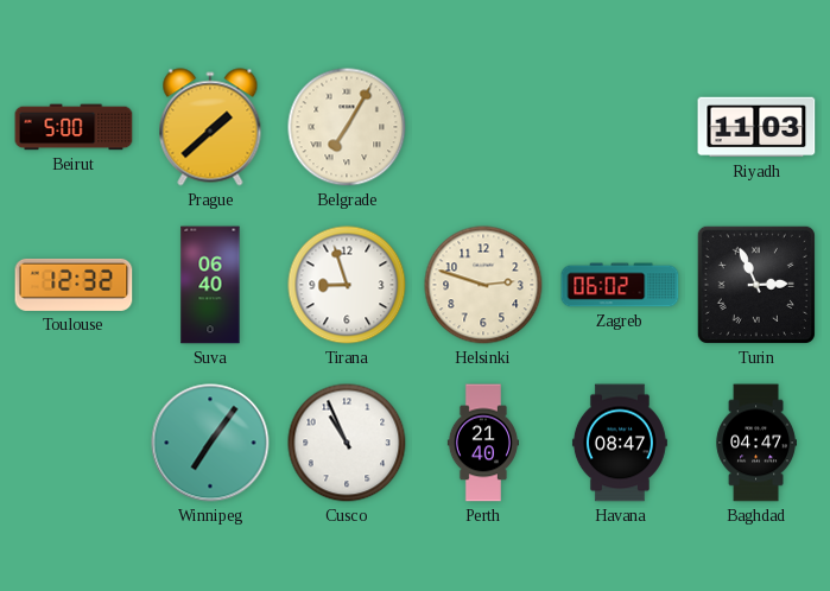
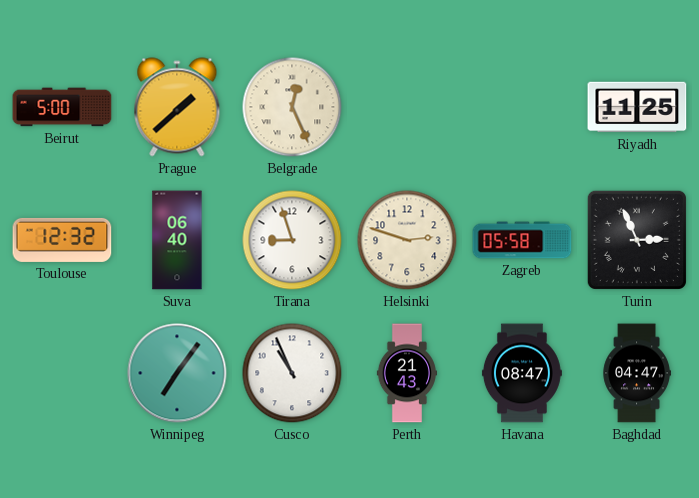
Belgrade: 7:05 -> 12:26 (292, 107)
Riyadh: 11:03 -> 11:25 (637, 107)
Zagreb: 06:02 -> 05:58 (522, 240)
Perth: 21:40 -> 21:43 (407, 373)
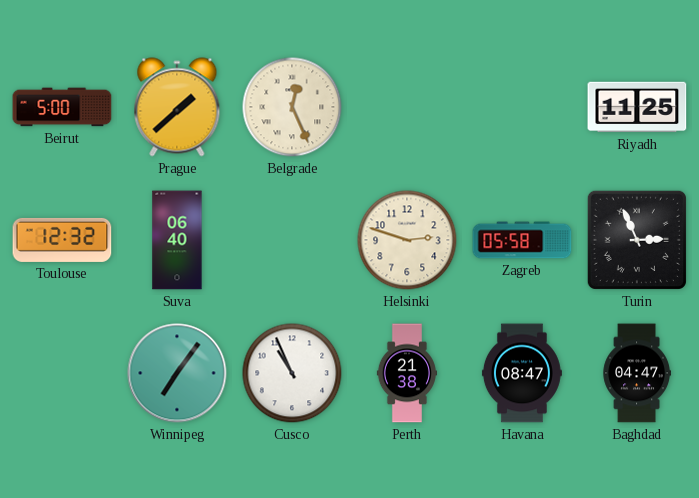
Tirana: 8:57 -> none (292, 240)
Perth: 21:43 -> 21:38 (407, 373)
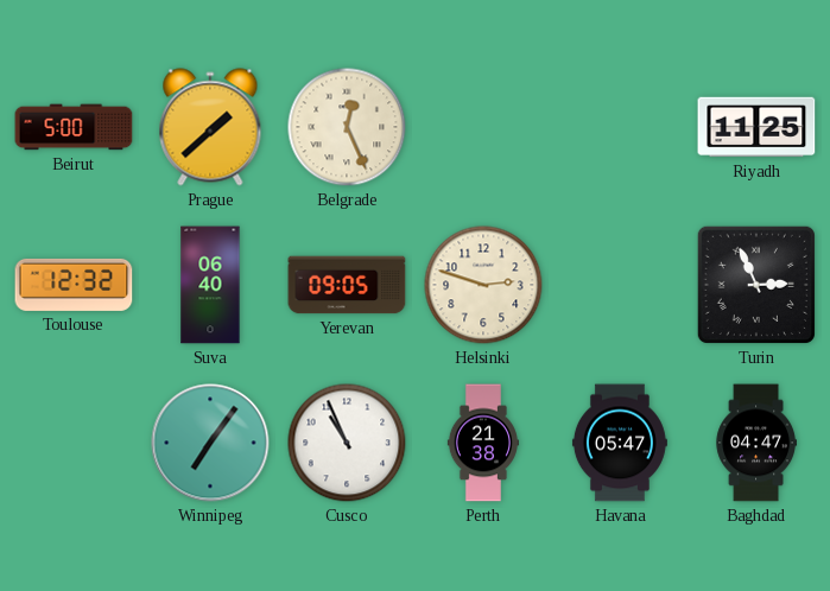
Yerevan: none -> 09:05 (347, 285)
Zagreb: 05:58 -> none (522, 240)
Havana: 08:47 -> 05:47 (620, 443)
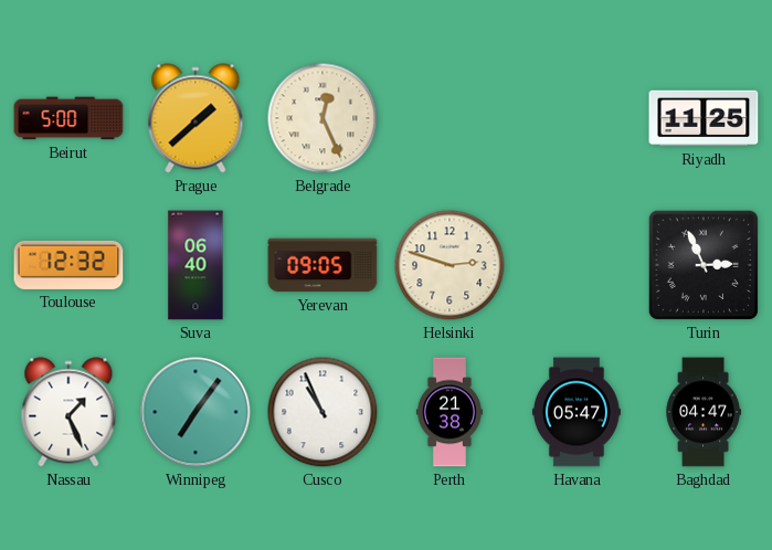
Nassau: none -> 1:26 (68, 412)
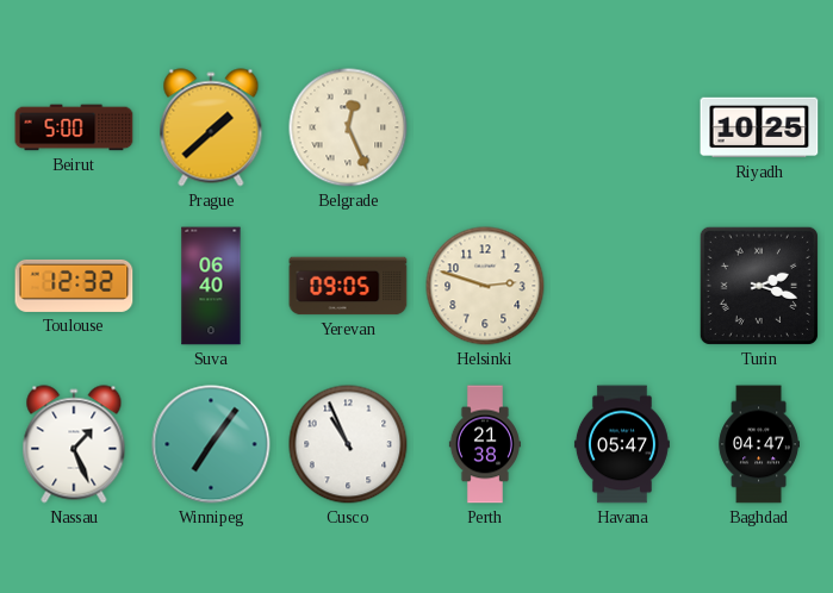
Riyadh: 11:25 -> 10:25 (759, 127)
Turin: 2:56 -> 2:18 (759, 286)
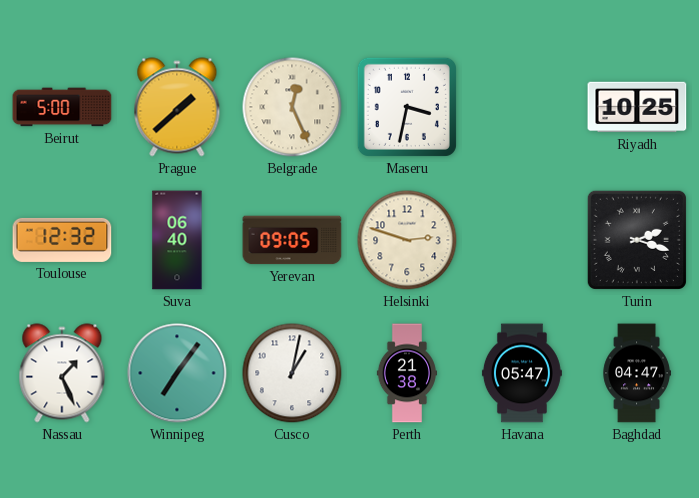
Maseru: none -> 3:32 (407, 107)
Cusco: 10:56 -> 1:02 (292, 373)
